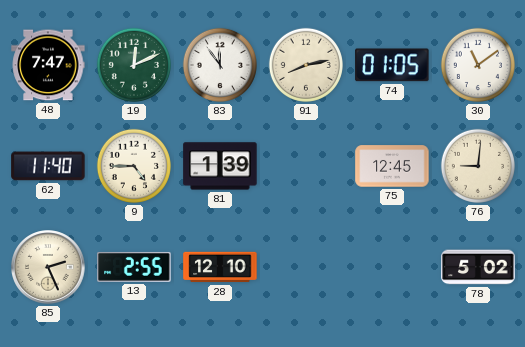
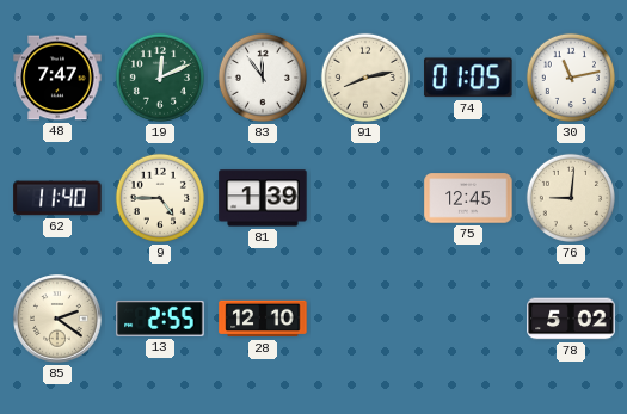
30: 11:09 -> 11:13 (571, 78)
85: 2:26 -> 2:21 (57, 319)
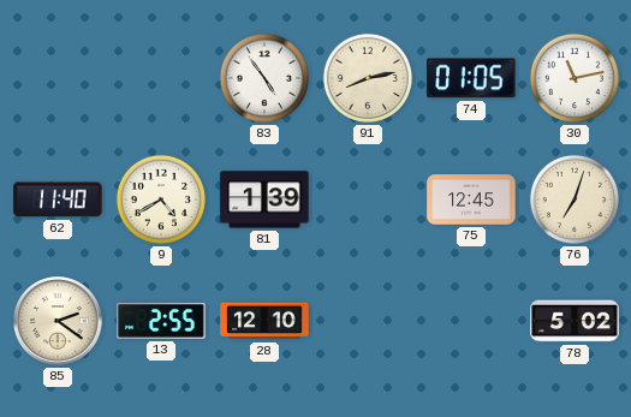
48: 7:47 -> none (57, 78)
19: 12:11 -> none (160, 78)
83: 11:54 -> 4:54 (264, 78)
9: 4:45 -> 4:40 (161, 199)
76: 9:01 -> 7:03 (575, 199)
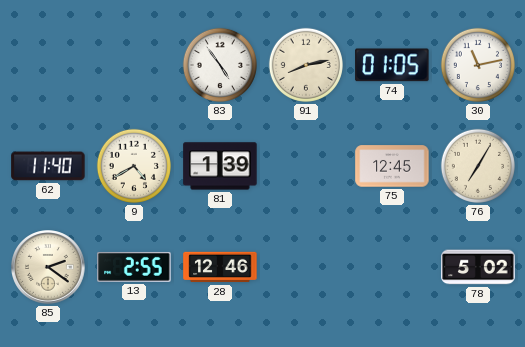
76: 7:03 -> 7:05 (478, 166)
28: 12:10 -> 12:46 (220, 267)
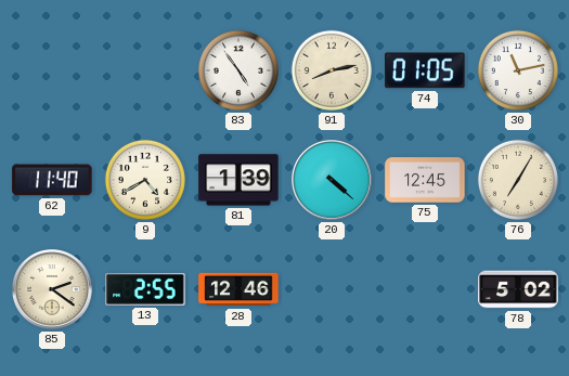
20: none -> 4:22 (332, 180)
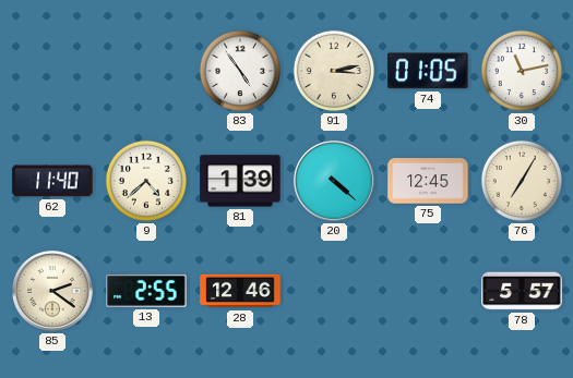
91: 8:13 -> 3:13 (334, 71)
9: 4:40 -> 4:38 (146, 181)
78: 5:02 -> 5:57 (522, 291)
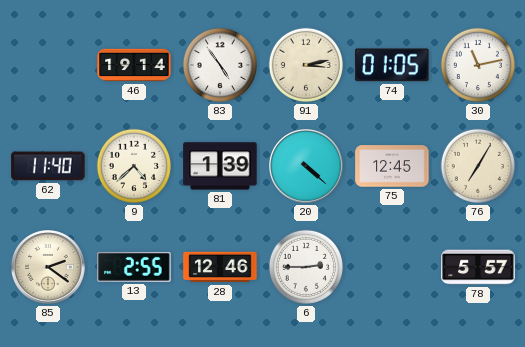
46: none -> 19:14 (134, 65)
6: none -> 2:45 (306, 267)
